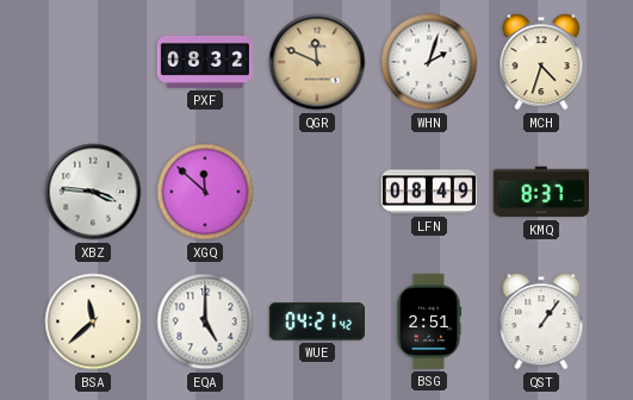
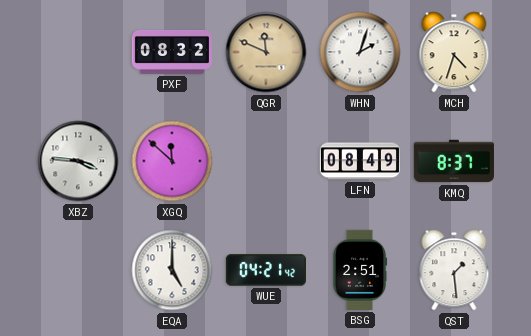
BSA: 11:38 -> none (93, 321)
QST: 1:06 -> 1:29 (454, 270)
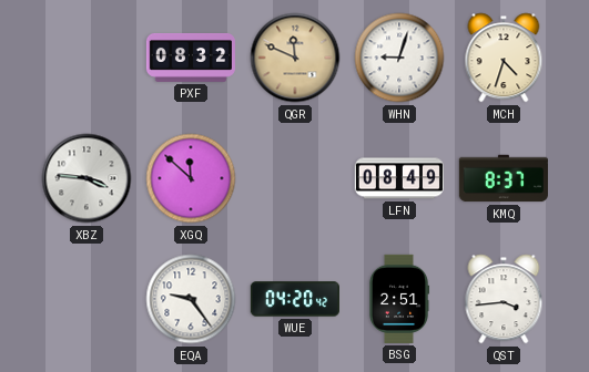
WHN: 2:03 -> 9:03 (399, 58)
EQA: 5:00 -> 9:24 (191, 299)
WUE: 04:21 -> 04:20 (295, 299)
QST: 1:29 -> 3:44 (504, 299)
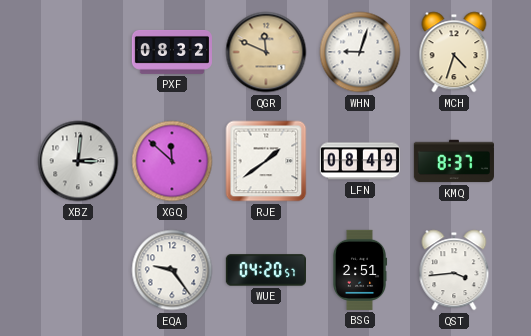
XBZ: 3:46 -> 3:01 (78, 161)
RJE: none -> 1:39 (266, 161)
WUE: 04:20:42 -> 04:20:57 (266, 270)
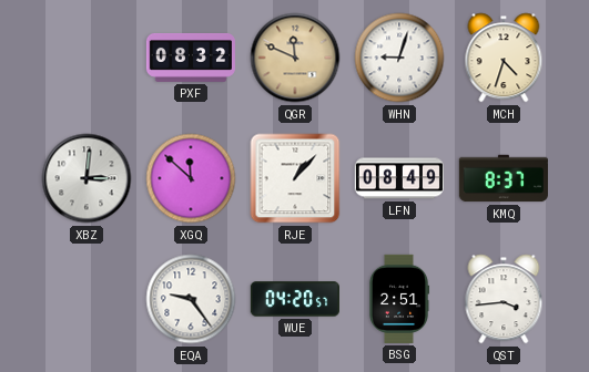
RJE: 1:39 -> 1:07 (295, 178)
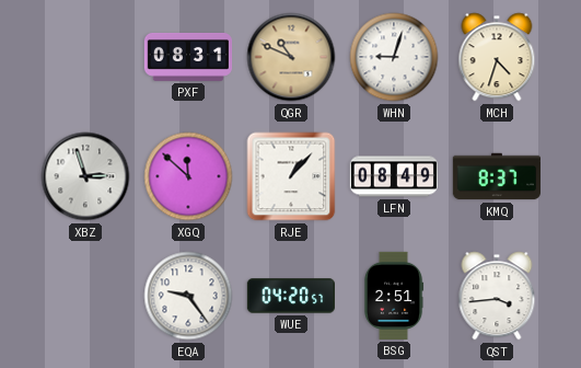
PXF: 08:32 -> 08:31 (188, 57)
QGR: 11:49 -> 10:49 (291, 57)
XBZ: 3:01 -> 2:57 (85, 176)
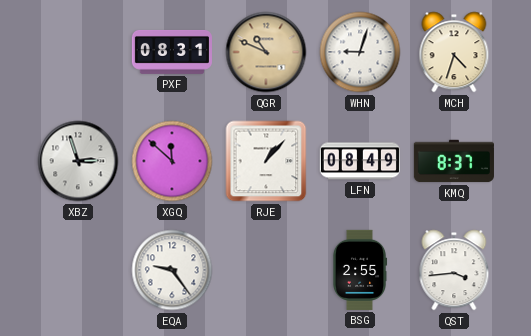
WUE: 04:20 -> none (291, 296)
BSG: 2:51 -> 2:55 (360, 270)
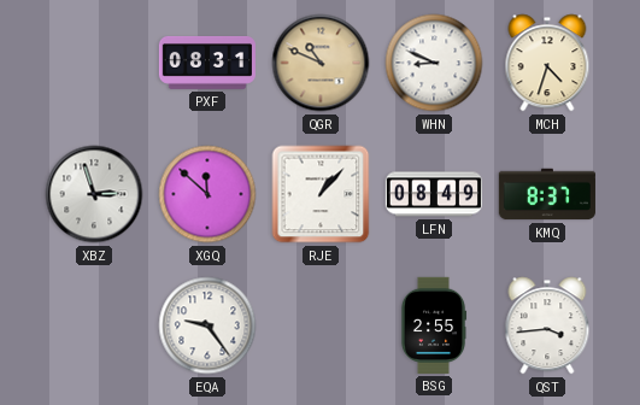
WHN: 9:03 -> 8:49 (434, 63)
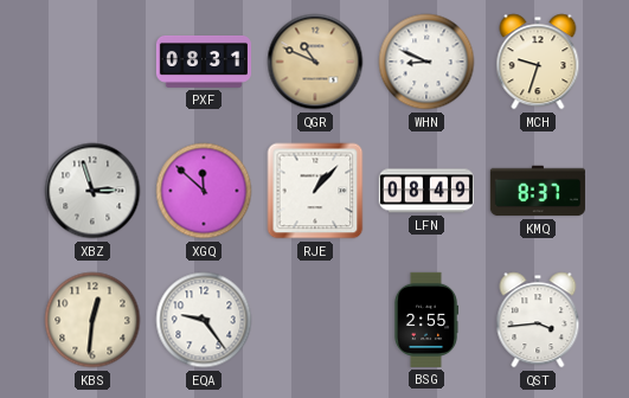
MCH: 4:33 -> 9:33 (538, 62)
KBS: none -> 12:31 (92, 320)
